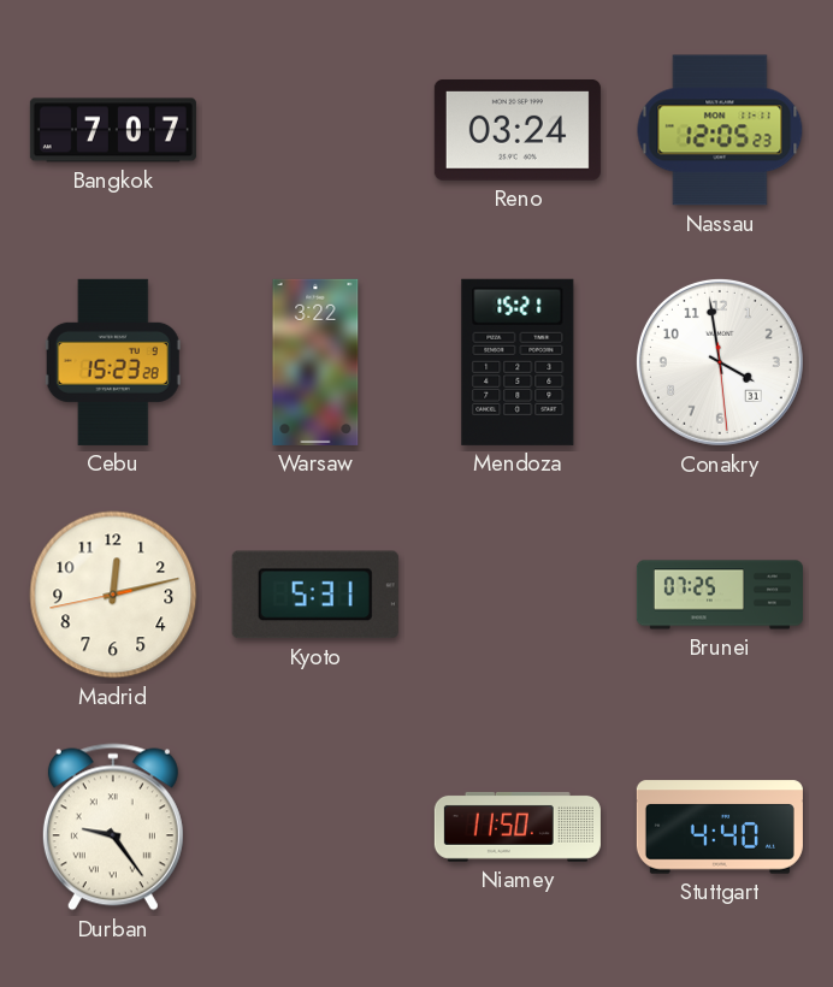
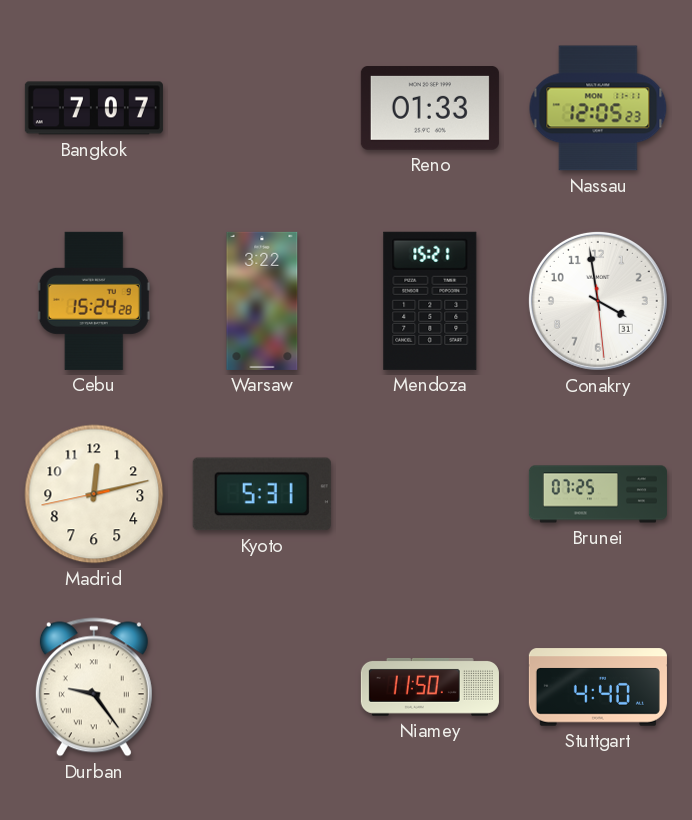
Reno: 03:24 -> 01:33 (430, 109)
Cebu: 15:23 -> 15:24 (94, 301)
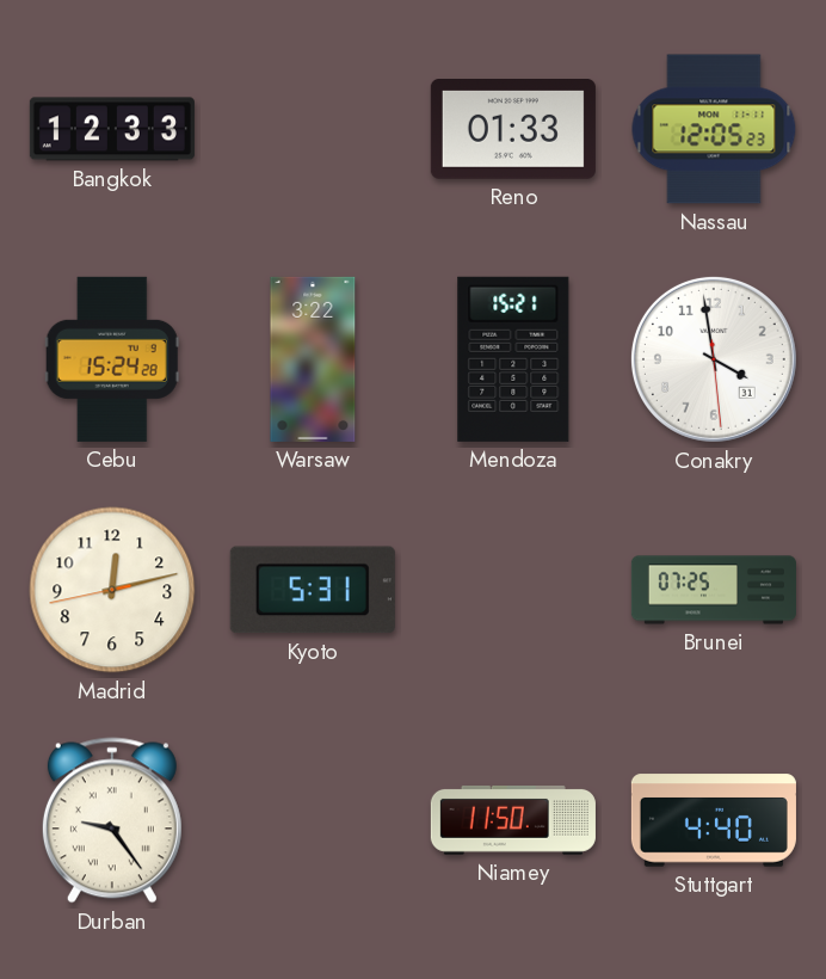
Bangkok: 7:07 -> 12:33 (112, 129)
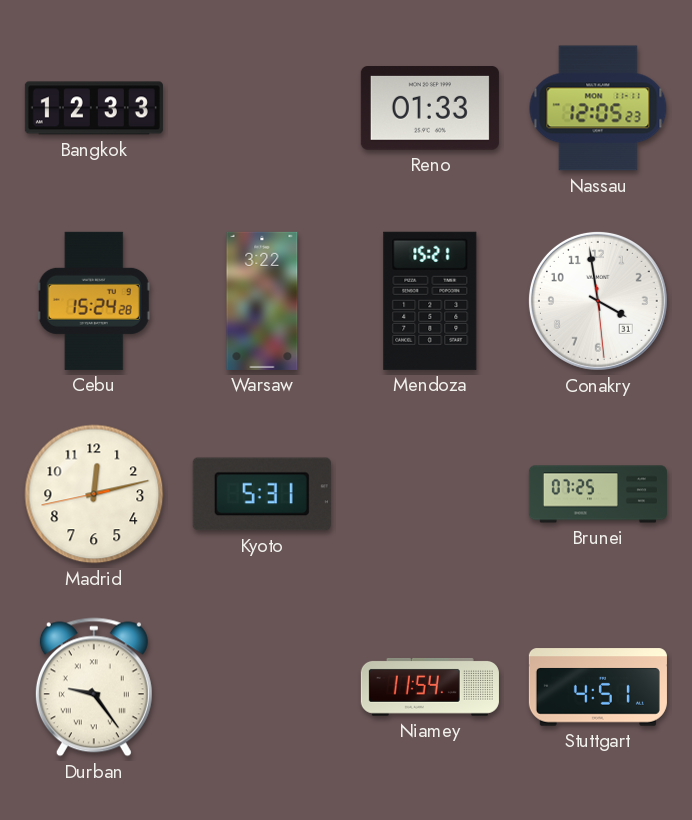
Niamey: 11:50 -> 11:54 (430, 687)
Stuttgart: 4:40 -> 4:51 (598, 687)
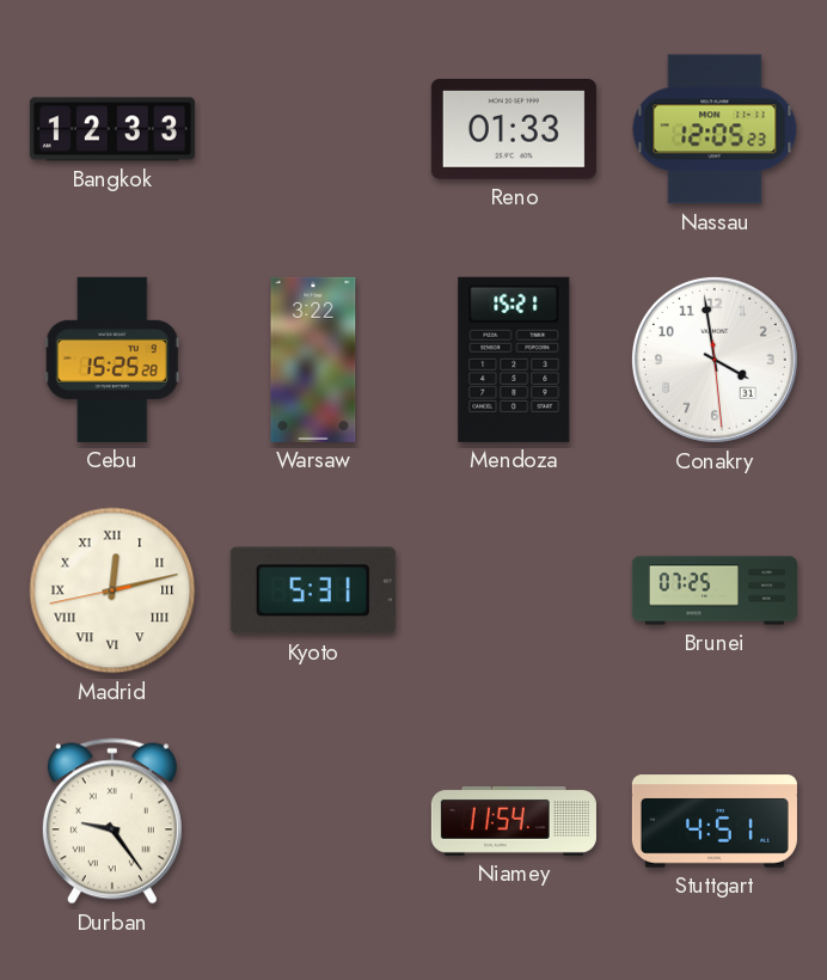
Cebu: 15:24 -> 15:25 (112, 360)
Madrid numerals: Arabic -> Roman (112, 590)
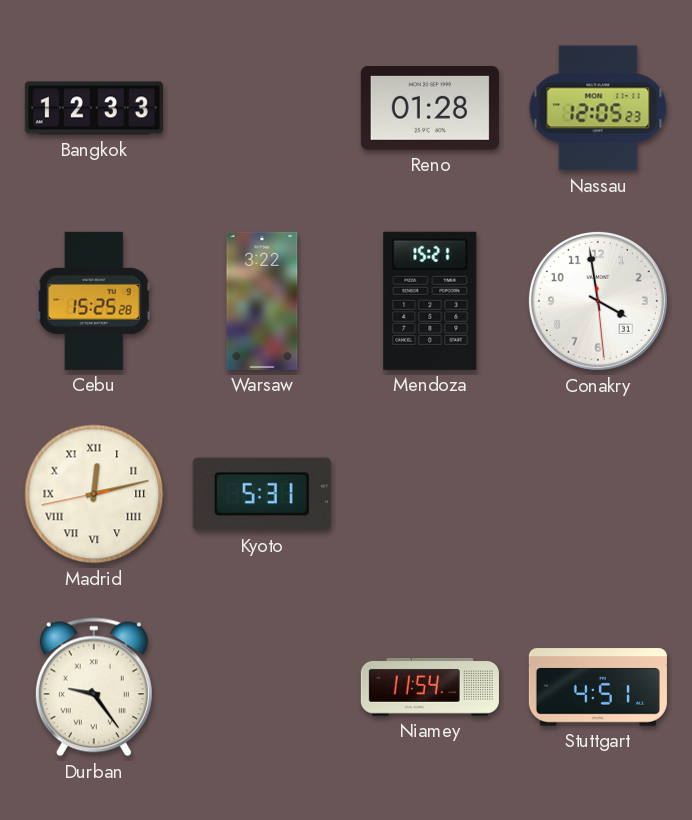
Reno: 01:33 -> 01:28 (430, 109)
Brunei: 07:25 -> none (715, 590)
